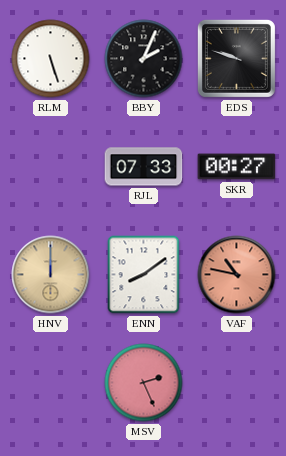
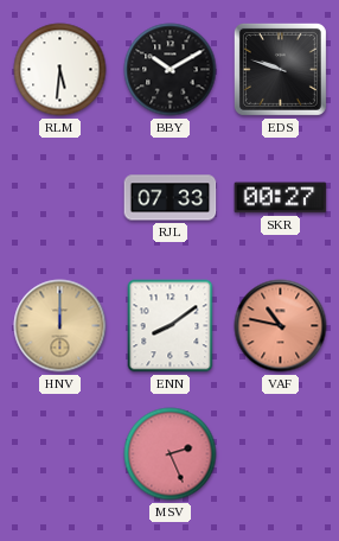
RLM: 5:27 -> 5:31 (60, 70)
BBY: 2:04 -> 10:10 (171, 70)
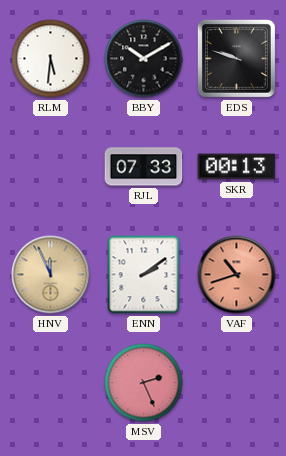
SKR: 00:27 -> 00:13 (237, 167)
HNV: 12:00 -> 11:56 (51, 275)
ENN: 8:09 -> 2:09 (144, 275)
VAF: 10:47 -> 10:42 (237, 275)
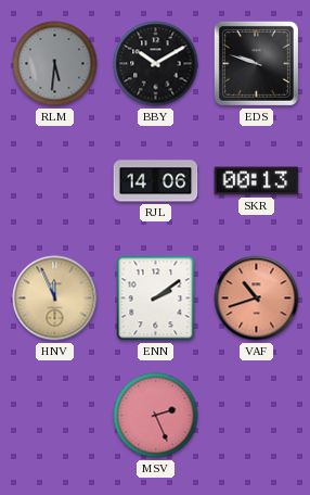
RLM dial: white -> grey (55, 64)
RJL: 07:33 -> 14:06 (156, 181)
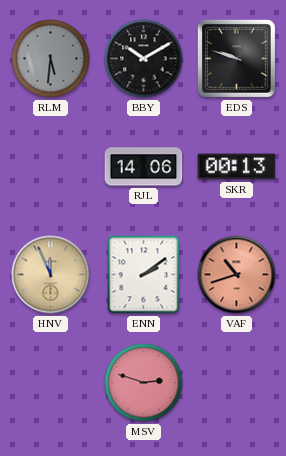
MSV: 2:26 -> 2:48 (144, 383)
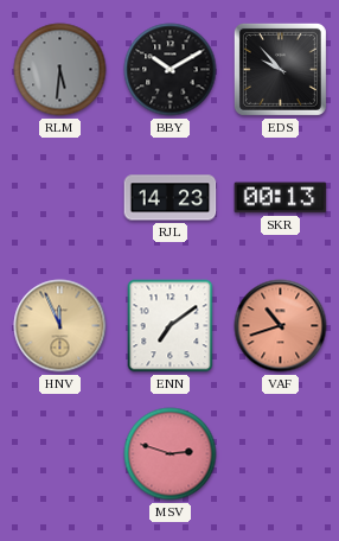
EDS: 9:48 -> 9:53 (280, 69)
RJL: 14:06 -> 14:23 (171, 198)
ENN: 2:09 -> 7:09 (171, 326)
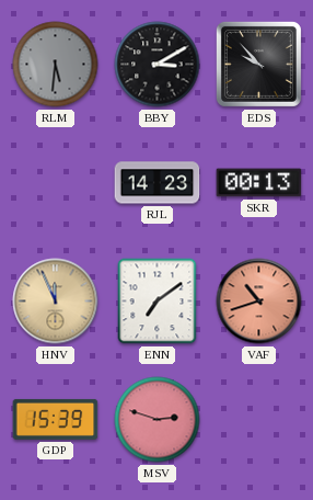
BBY: 10:10 -> 3:10 (158, 65)
GDP: none -> 15:39 (56, 419)
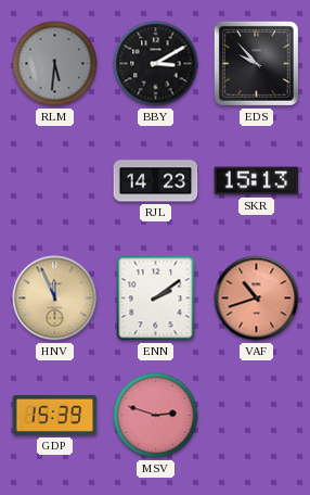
SKR: 00:13 -> 15:13 (257, 181)
ENN: 7:09 -> 2:09 (156, 299)
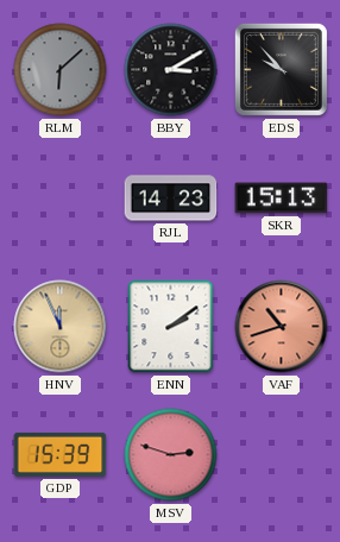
RLM: 5:31 -> 6:08 (61, 70)
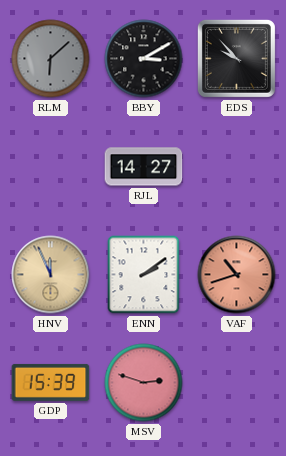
RJL: 14:23 -> 14:27 (144, 167)
SKR: 15:13 -> none (282, 198)
